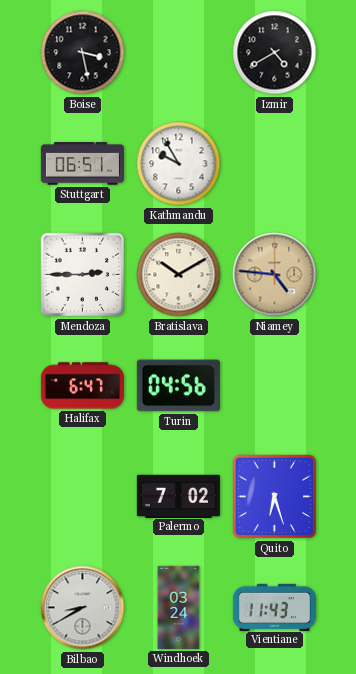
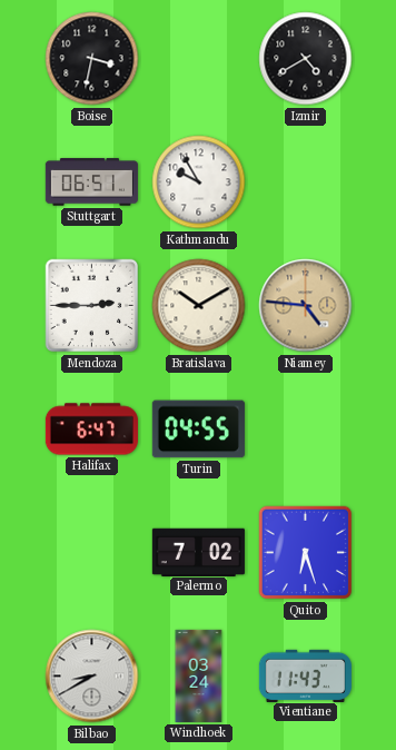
Boise: 3:28 -> 3:32 (92, 59)
Turin: 04:56 -> 04:55 (198, 430)
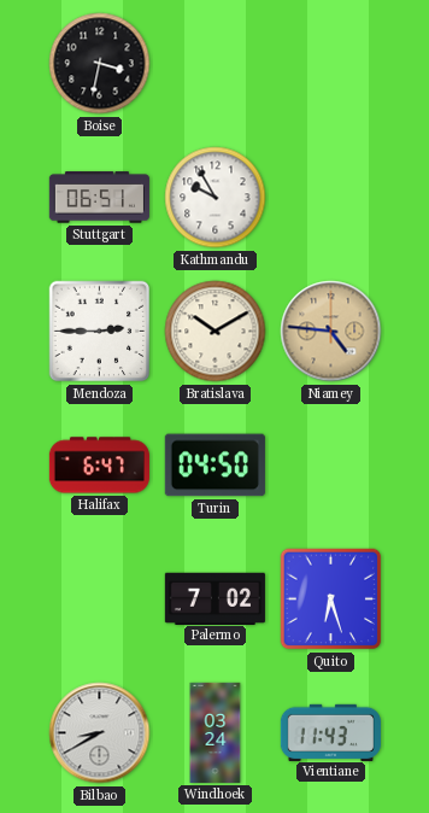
Izmir: 4:40 -> none (306, 59)
Turin: 04:55 -> 04:50 (214, 466)
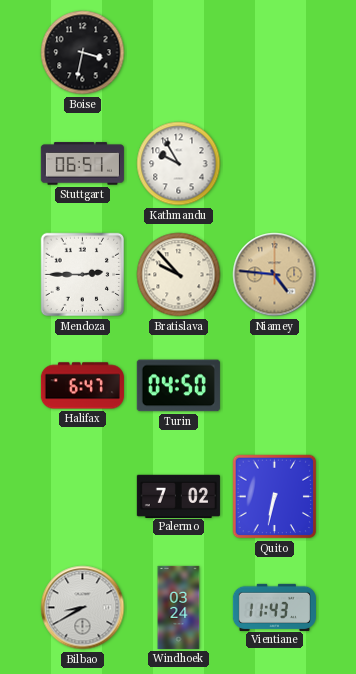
Bratislava: 10:10 -> 9:53 (179, 275)
Quito: 6:27 -> 6:32 (275, 497)
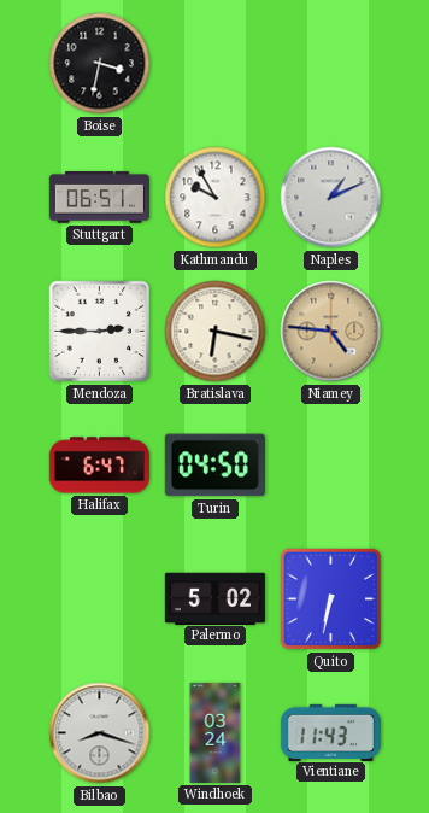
Naples: none -> 1:11 (331, 198)
Bratislava: 9:53 -> 6:17 (216, 332)
Palermo: 7:02 -> 5:02 (214, 598)
Bilbao: 8:40 -> 8:18 (100, 733)
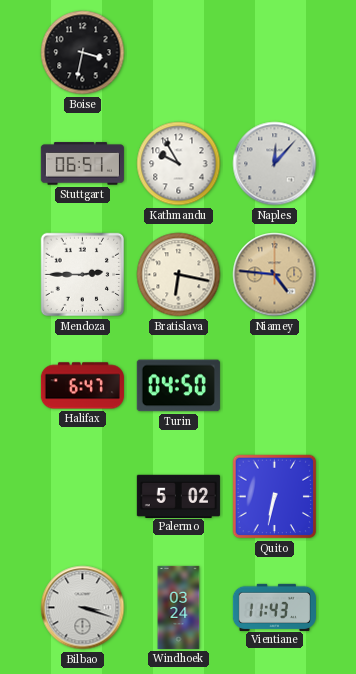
Naples: 1:11 -> 12:07 (275, 164)
Bilbao: 8:18 -> 3:18 (83, 608)
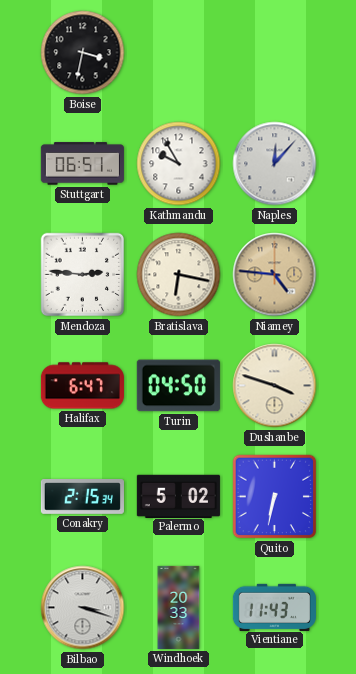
Mendoza: 2:45 -> 2:46 (83, 275)
Dushanbe: none -> 3:48 (275, 386)
Conakry: none -> 2:15 (82, 497)
Windhoek: 03:24 -> 20:33 (179, 607)
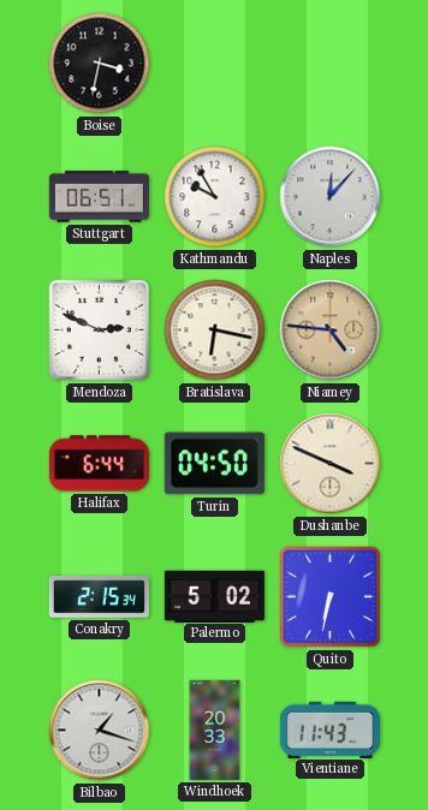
Mendoza: 2:46 -> 2:49 (100, 330)
Halifax: 6:47 -> 6:44 (99, 464)
Dushanbe: 3:48 -> 3:49 (331, 464)
Bilbao: 3:18 -> 1:18 (100, 731)
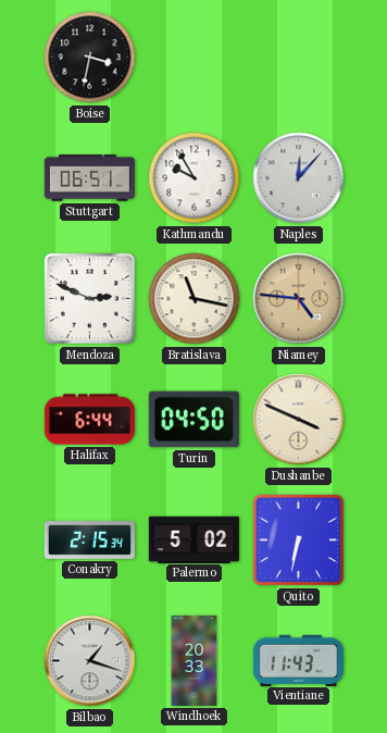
Bratislava: 6:17 -> 11:17 (195, 299)
